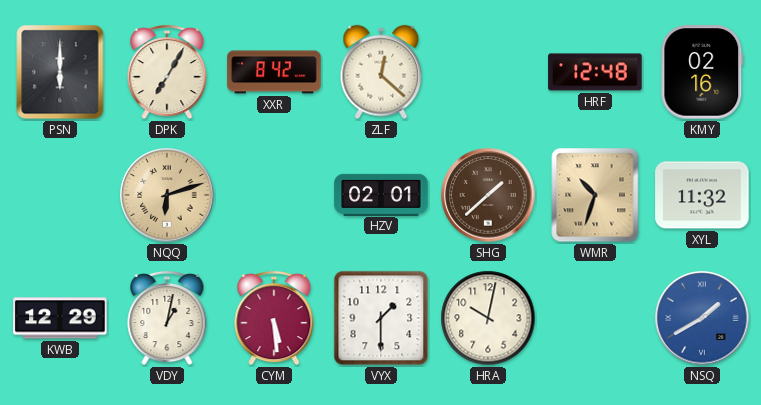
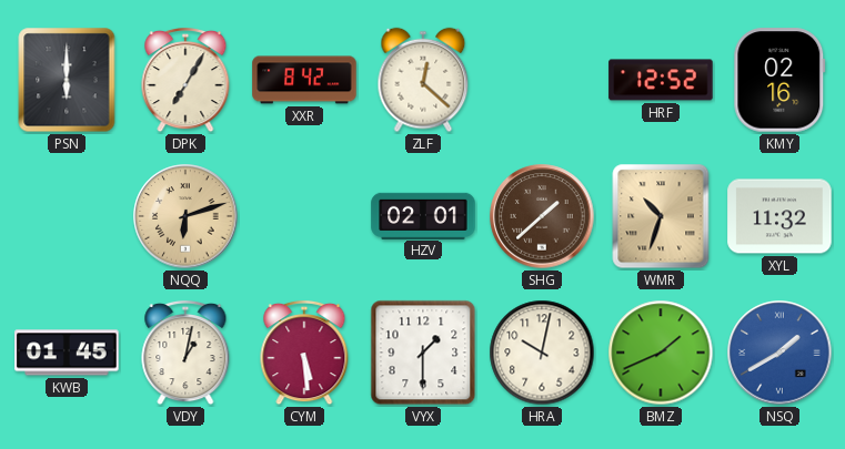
HRF: 12:48 -> 12:52 (661, 80)
KWB: 12:29 -> 01:45 (67, 353)
BMZ: none -> 1:41 (661, 353)
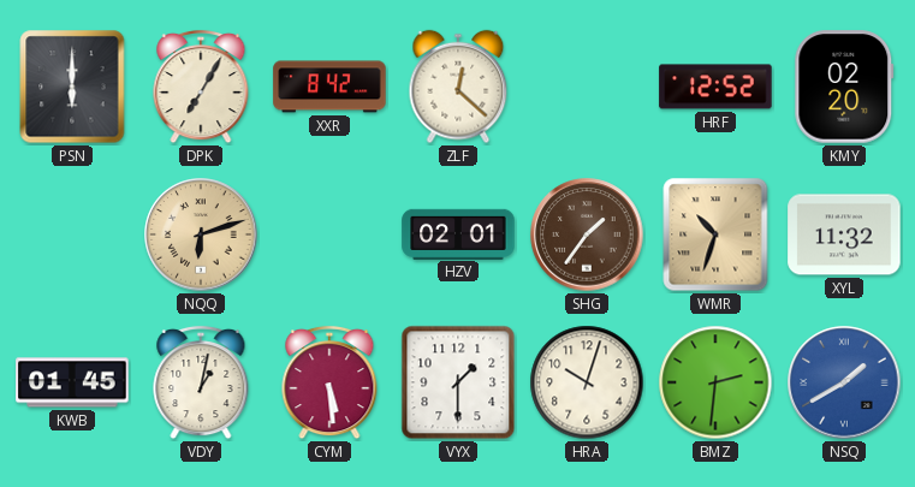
KMY: 02:16 -> 02:20 (844, 87)
SHG: 1:38 -> 1:36 (587, 234)
HRA: 10:02 -> 10:03 (587, 382)
BMZ: 1:41 -> 2:31 (715, 382)
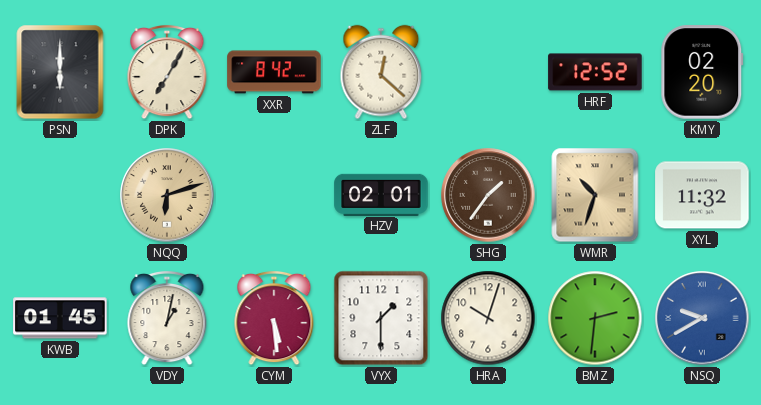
NSQ: 1:40 -> 9:40 (702, 318)
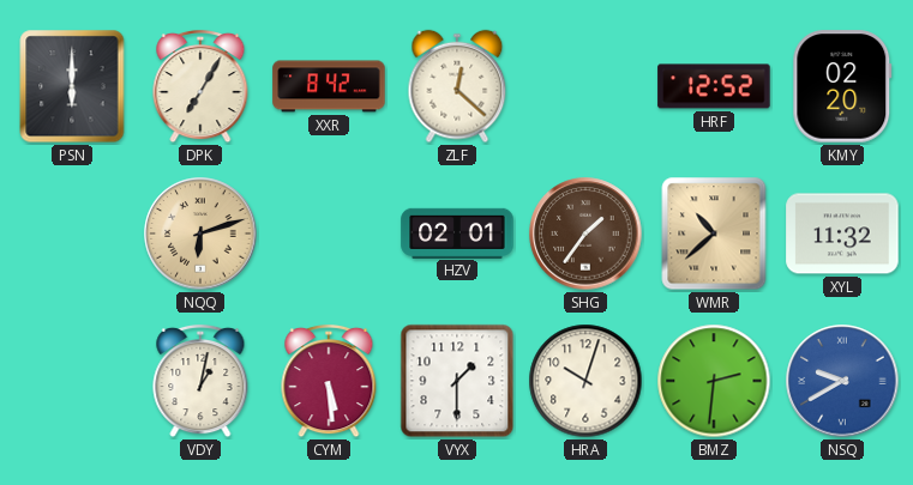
WMR: 10:33 -> 10:38 (714, 234)
KWB: 01:45 -> none (60, 318)
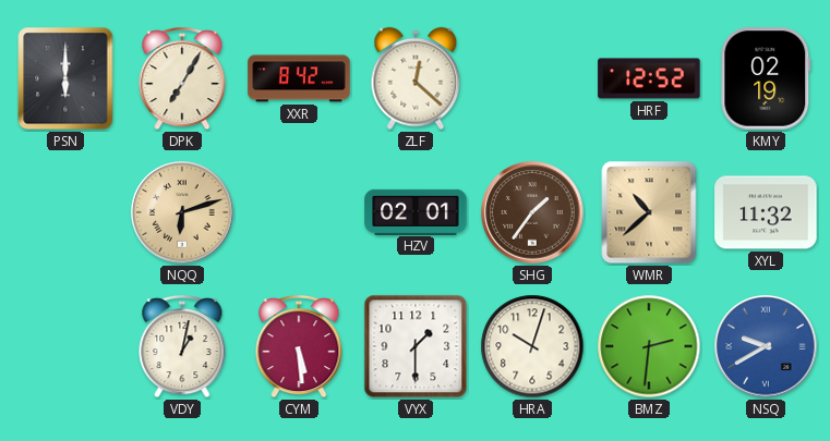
KMY: 02:20 -> 02:19 (766, 78)
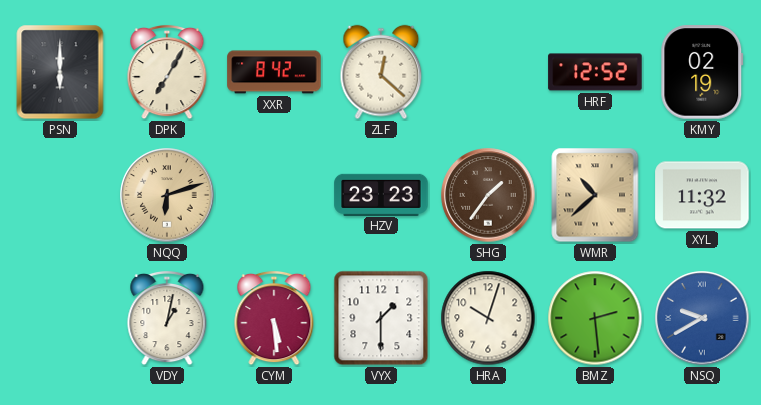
HZV: 02:01 -> 23:23 (381, 194)
BMZ: 2:31 -> 2:29 (595, 318)
